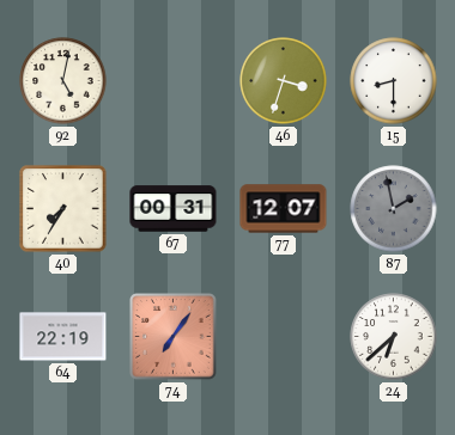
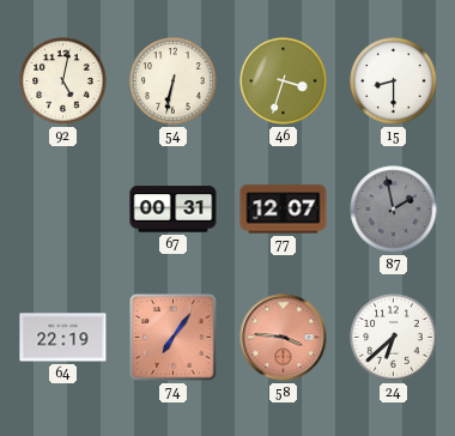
54: none -> 6:32 (174, 81)
40: 7:35 -> none (63, 209)
58: none -> 3:46 (284, 338)
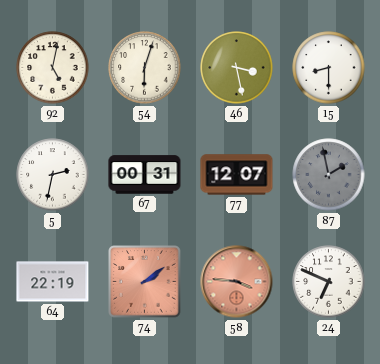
54: 6:32 -> 6:03 (145, 68)
46: 3:33 -> 3:28 (237, 68)
5: none -> 2:32 (53, 175)
74: 7:06 -> 2:09 (145, 282)
24: 6:38 -> 6:49 (329, 282)
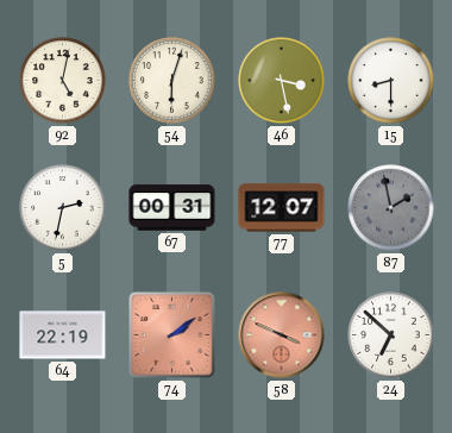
58: 3:46 -> 3:49 (282, 335)
24: 6:49 -> 6:52 (391, 335)
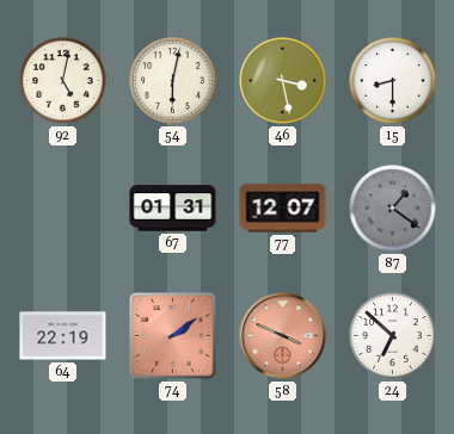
54: 6:03 -> 6:02 (173, 81)
5: 2:32 -> none (63, 208)
67: 00:31 -> 01:31 (173, 209)
87: 1:58 -> 1:21 (393, 209)
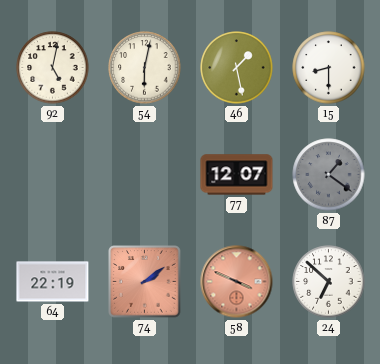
46: 3:28 -> 1:28 (237, 68)
67: 01:31 -> none (173, 209)
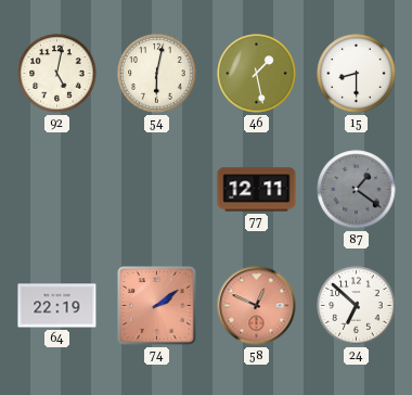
77: 12:07 -> 12:11 (257, 190)
58: 3:49 -> 12:49 (257, 306)
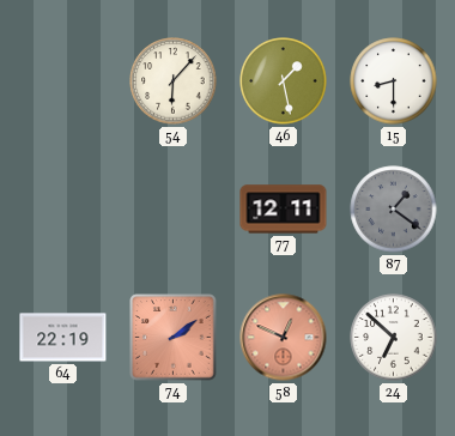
92: 5:02 -> none (57, 74)
54: 6:02 -> 6:07 (174, 81)
